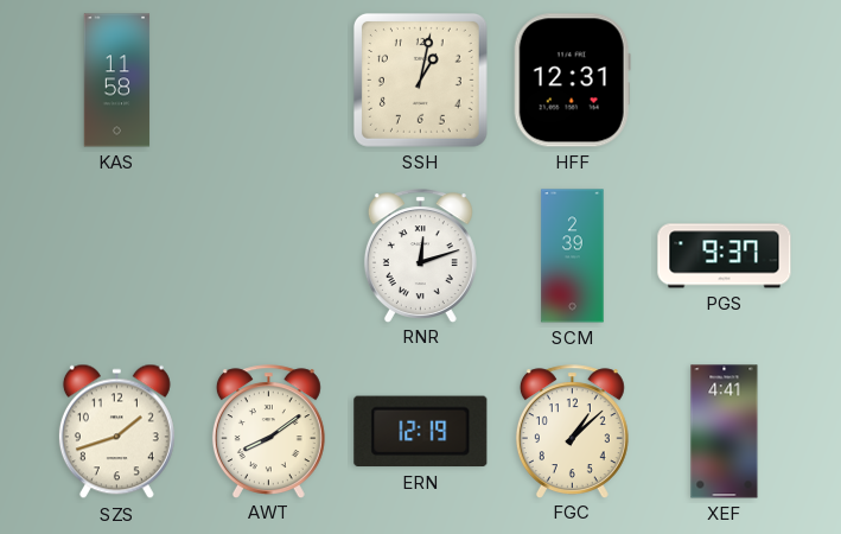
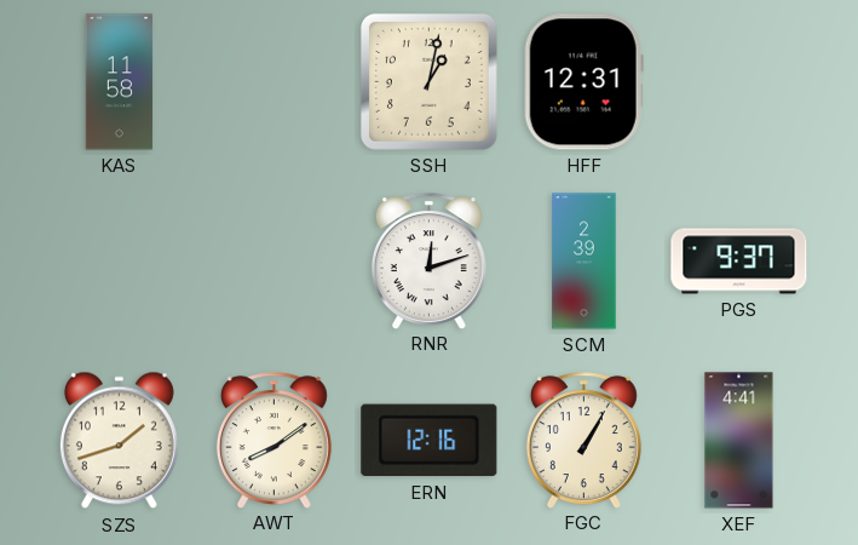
ERN: 12:19 -> 12:16 (430, 441)
FGC: 1:08 -> 1:05 (583, 440)
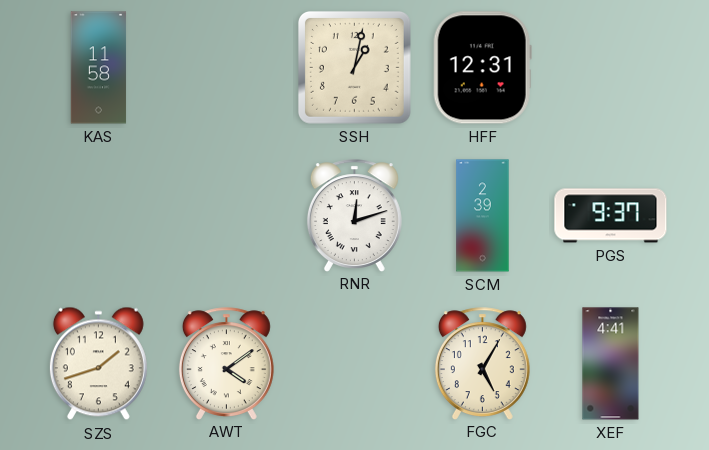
AWT: 8:09 -> 4:09 (226, 363)
ERN: 12:16 -> none (430, 441)
FGC: 1:05 -> 5:05 (482, 363)
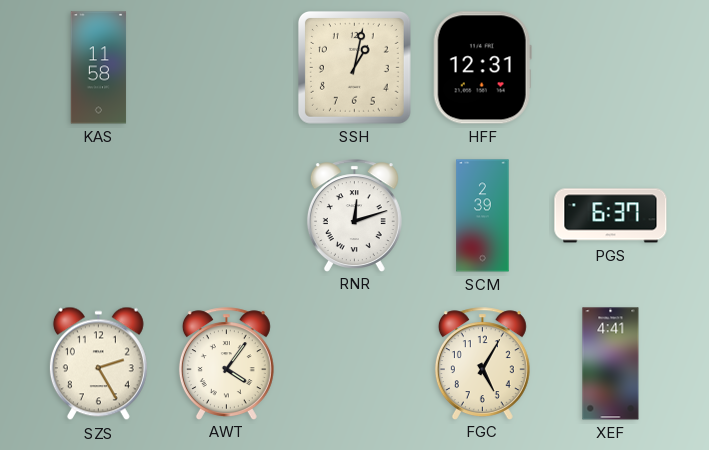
PGS: 9:37 -> 6:37 (611, 216)
SZS: 1:42 -> 2:25 (98, 364)
AWT: 4:09 -> 4:06 (226, 363)
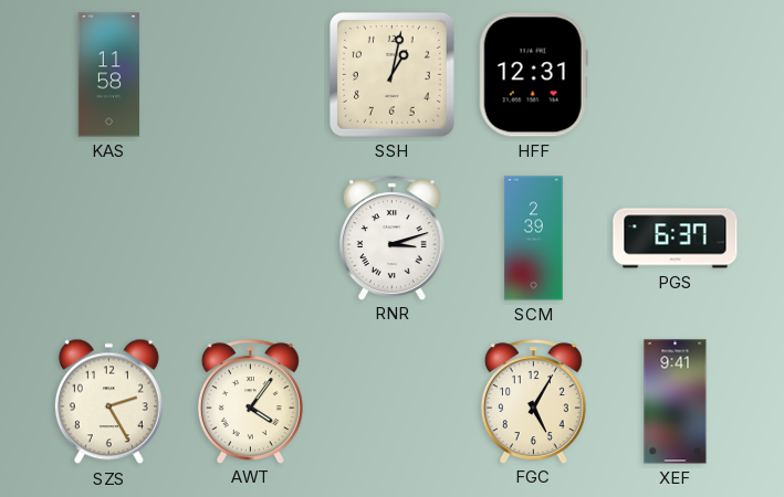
RNR: 12:12 -> 3:12 (391, 237)
XEF: 4:41 -> 9:41 (676, 402)
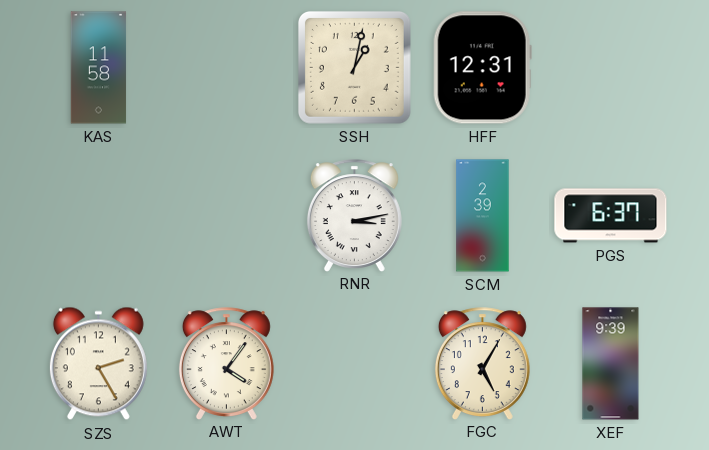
RNR: 3:12 -> 3:13 (354, 215)
XEF: 9:41 -> 9:39 (611, 364)
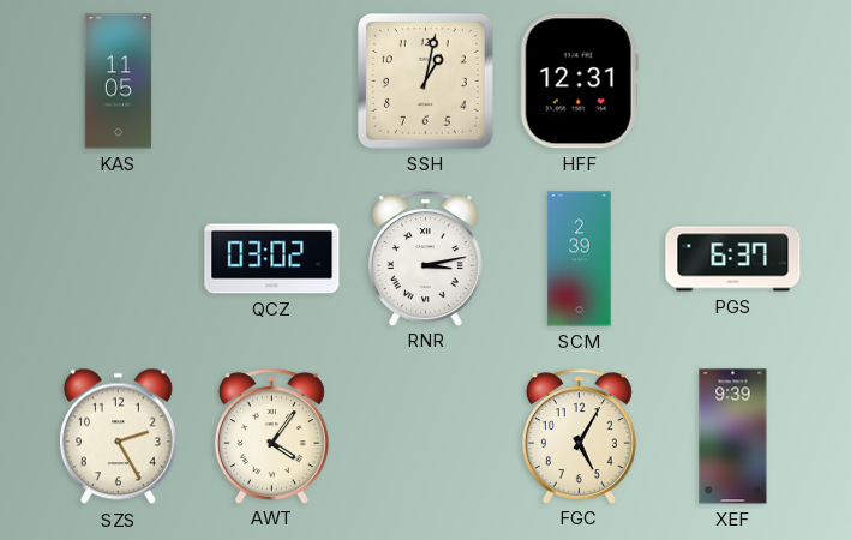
KAS: 11:58 -> 11:05 (119, 82)
QCZ: none -> 03:02 (272, 259)
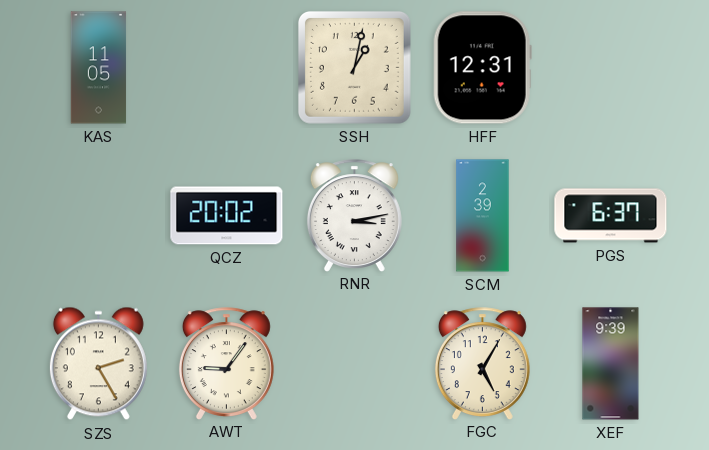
QCZ: 03:02 -> 20:02 (227, 216)
AWT: 4:06 -> 9:06 (226, 363)
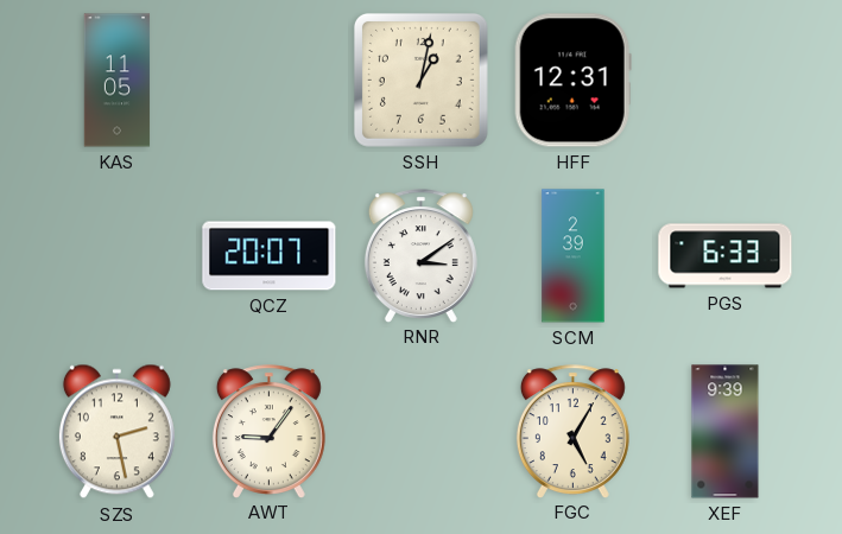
QCZ: 20:02 -> 20:07 (270, 256)
RNR: 3:13 -> 3:09 (420, 255)
PGS: 6:37 -> 6:33 (726, 256)
SZS: 2:25 -> 2:28 (116, 432)
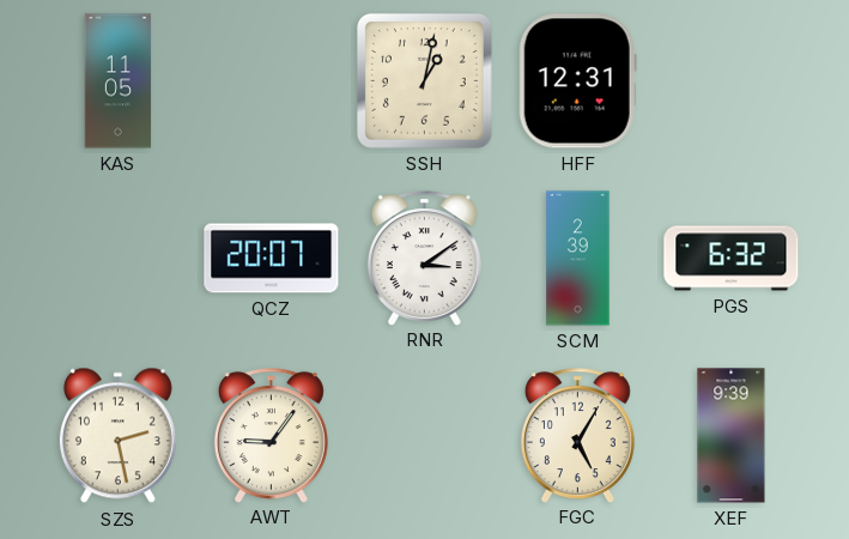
PGS: 6:33 -> 6:32 (732, 259)
